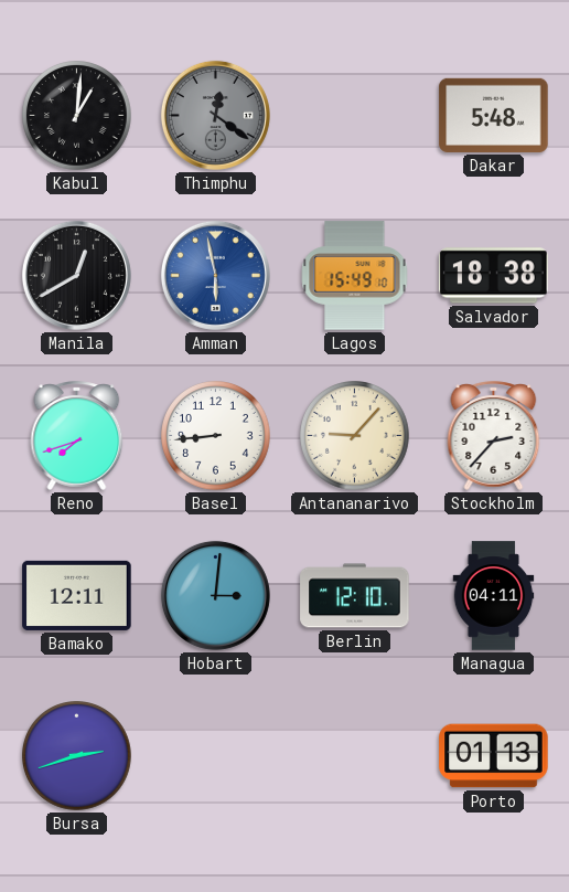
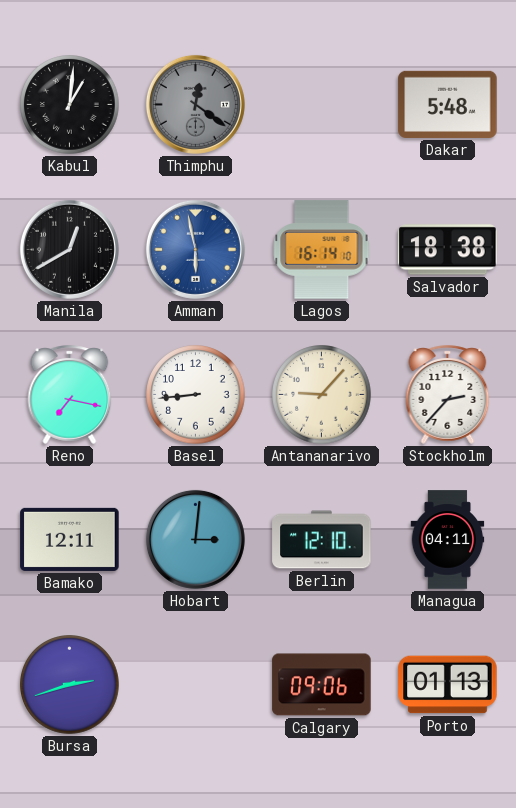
Lagos: 15:49 -> 16:14 (322, 250)
Reno: 7:42 -> 7:17 (70, 394)
Calgary: none -> 09:06 (322, 685)
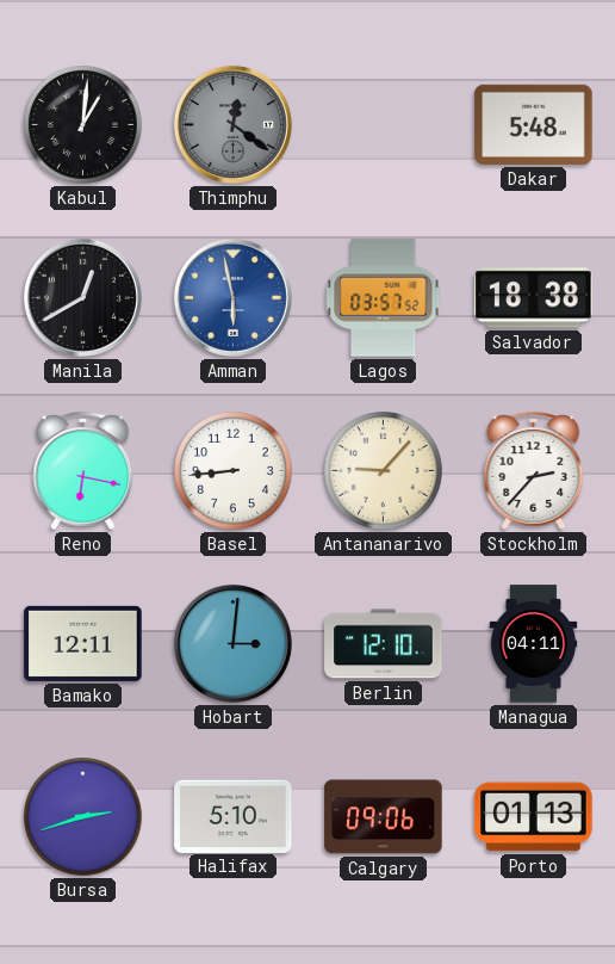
Lagos: 16:14 -> 03:57 (384, 298)
Reno: 7:17 -> 6:17 (83, 470)
Halifax: none -> 5:10 (234, 816)
